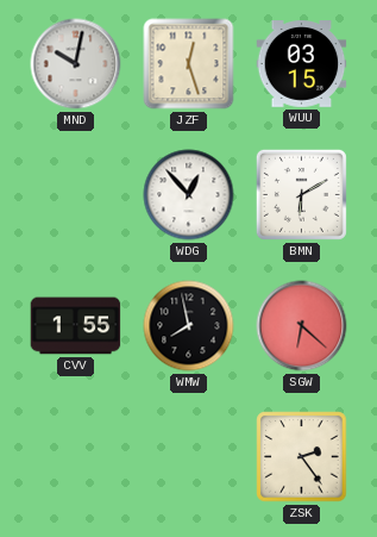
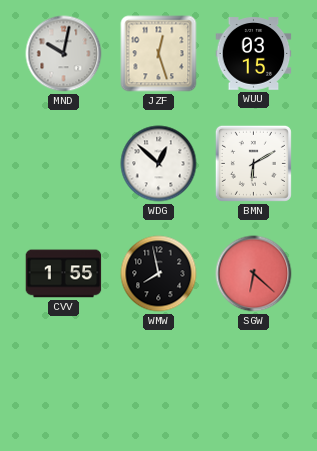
WDG: 12:53 -> 12:52 (159, 164)
ZSK: 2:24 -> none (302, 457)
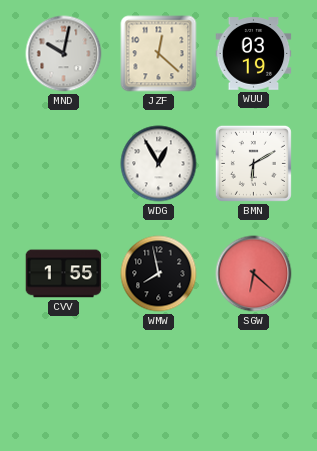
JZF: 12:27 -> 12:22 (159, 54)
WUU: 03:15 -> 03:19 (254, 54)
WDG: 12:52 -> 12:55 (159, 164)
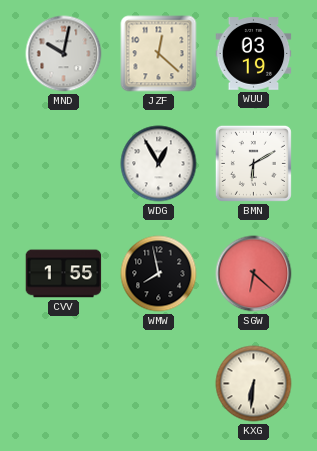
KXG: none -> 6:31 (254, 384)
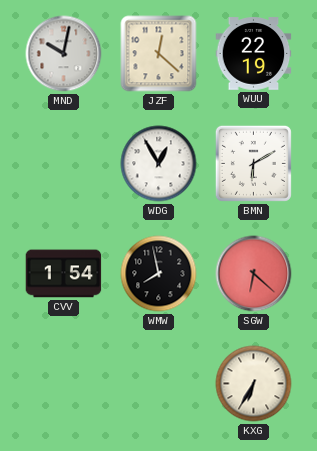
WUU: 03:19 -> 22:19 (254, 54)
CVV: 1:55 -> 1:54 (64, 274)
KXG: 6:31 -> 6:35 (254, 384)
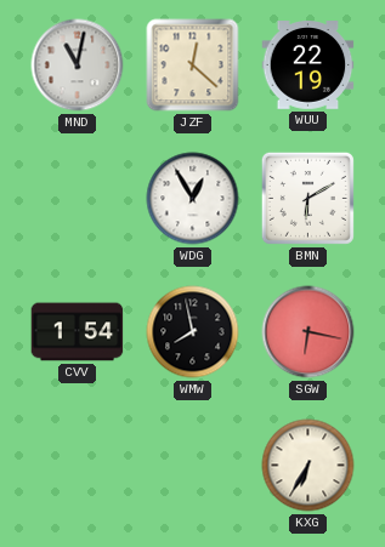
MND: 10:02 -> 11:02 (78, 65)
SGW: 6:22 -> 6:17 (308, 332)
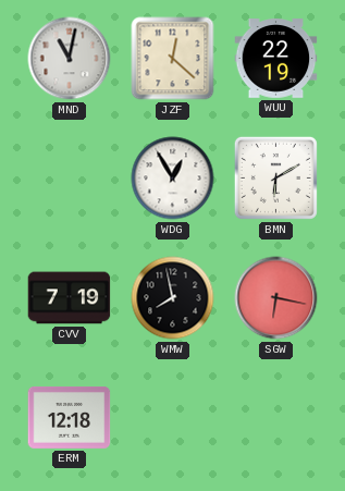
CVV: 1:54 -> 7:19 (70, 298)
ERM: none -> 12:18 (70, 418)
KXG: 6:35 -> none (308, 466)
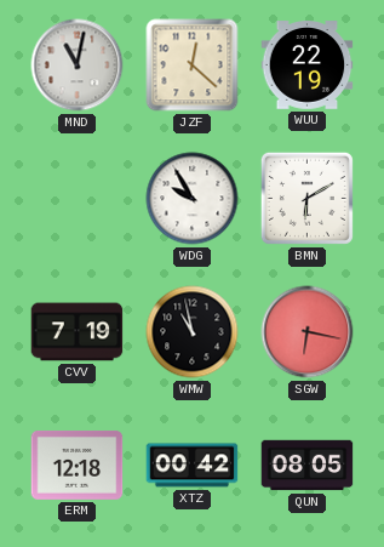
WDG: 12:55 -> 9:55 (193, 199)
WMW: 7:58 -> 10:58 (193, 332)
XTZ: none -> 00:42 (193, 466)
QUN: none -> 08:05 (308, 466)
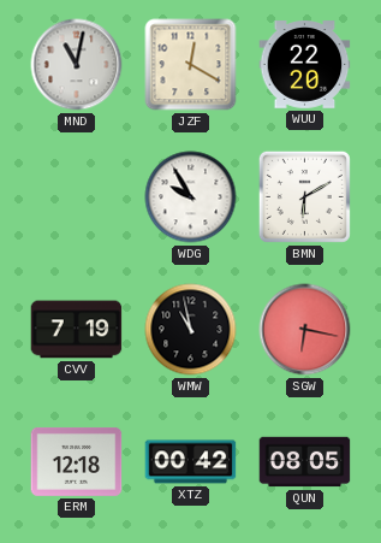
JZF: 12:22 -> 12:20 (191, 65)
WUU: 22:19 -> 22:20 (305, 65)
